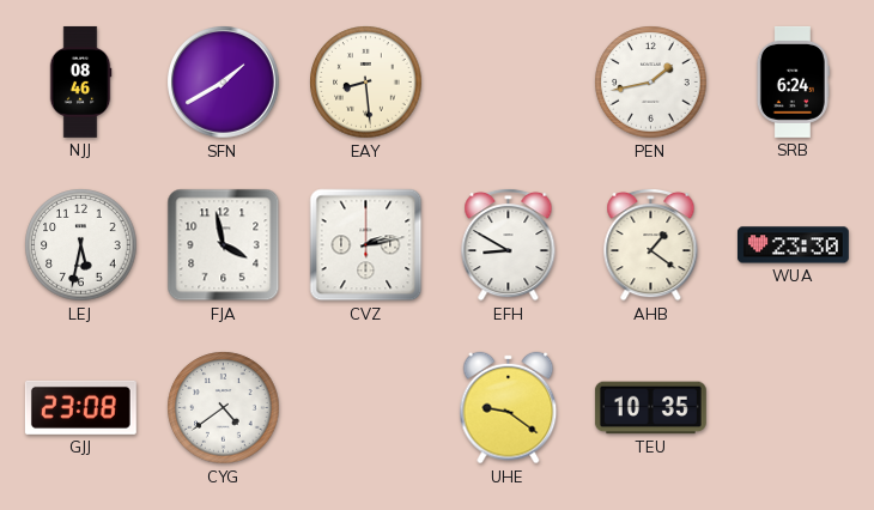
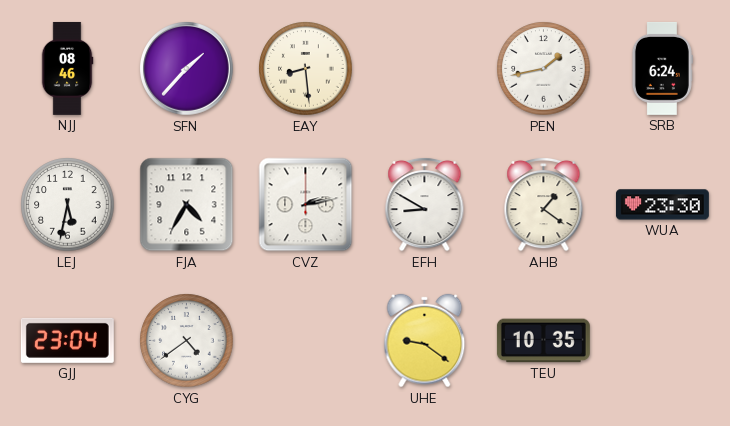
SFN: 1:40 -> 1:37 (187, 69)
FJA: 3:58 -> 4:35 (187, 205)
GJJ: 23:08 -> 23:04 (67, 340)
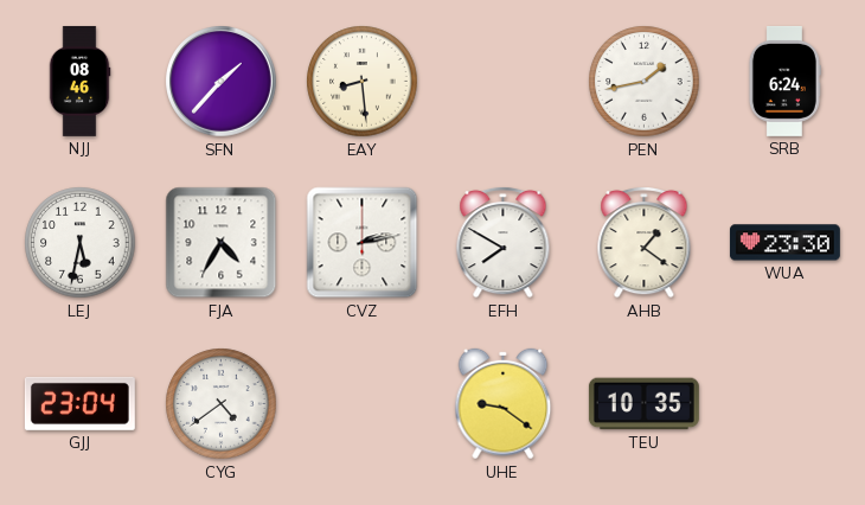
EFH: 8:50 -> 7:50 (504, 242)
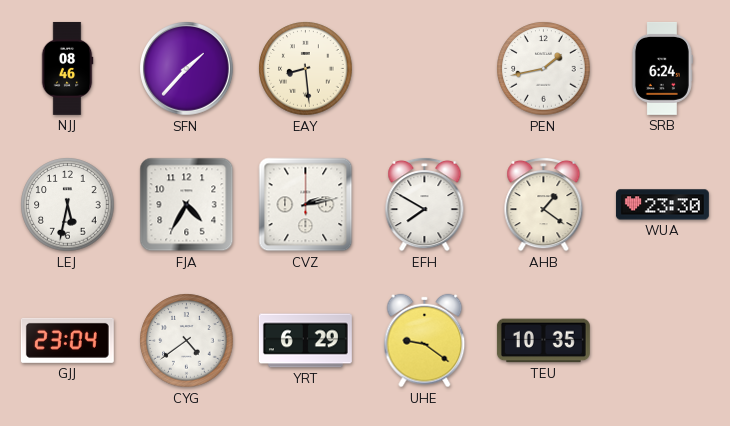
YRT: none -> 6:29 (305, 341)
